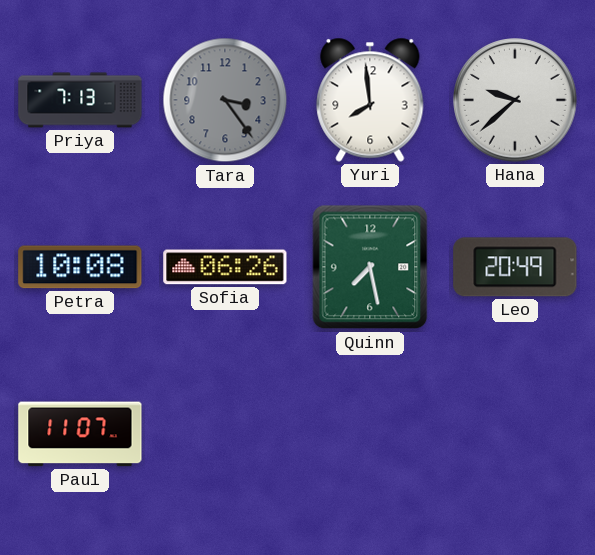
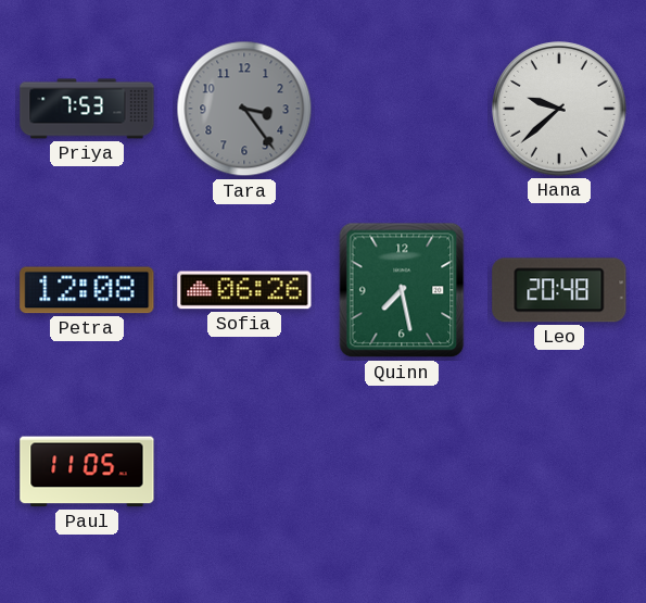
Priya: 7:13 -> 7:53 (87, 109)
Yuri: 7:59 -> none (370, 100)
Petra: 10:08 -> 12:08 (87, 290)
Leo: 20:49 -> 20:48 (559, 290)
Paul: 11:07 -> 11:05 (87, 472)
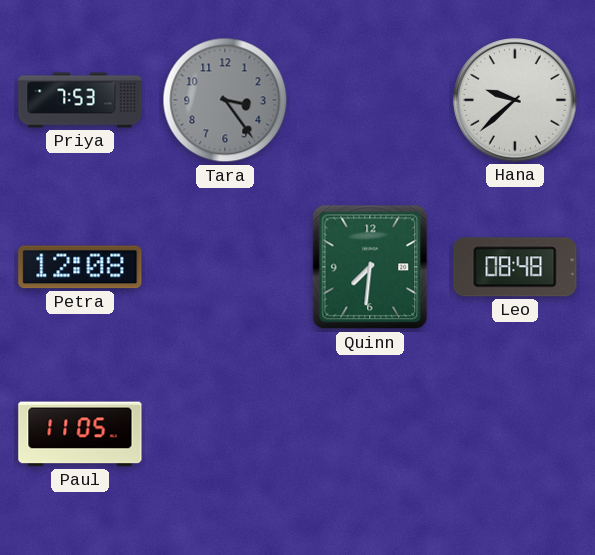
Sofia: 06:26 -> none (244, 290)
Quinn: 7:28 -> 7:31 (370, 267)
Leo: 20:48 -> 08:48 (515, 267)
